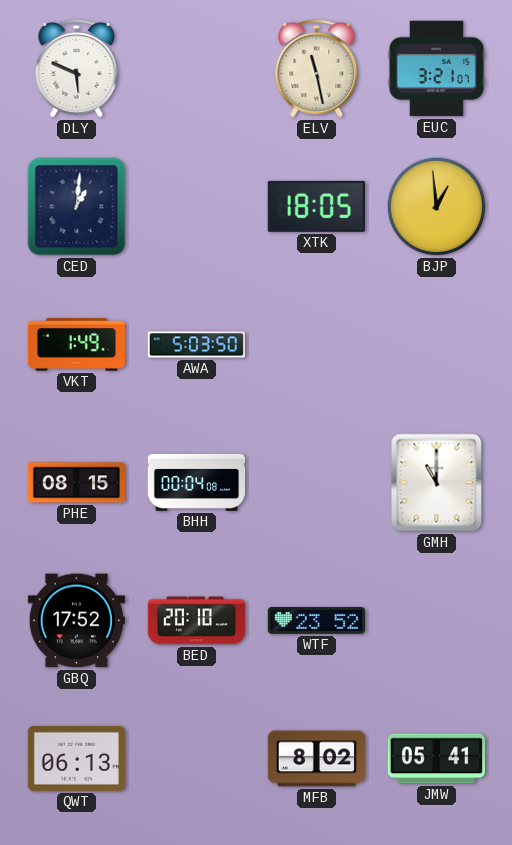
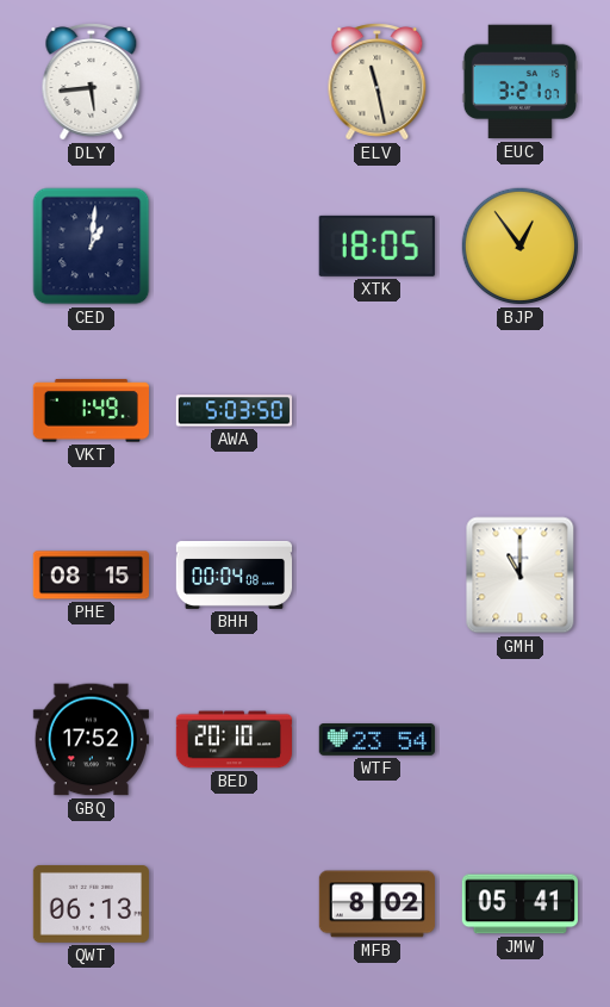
DLY: 5:49 -> 5:44 (92, 82)
BJP: 12:59 -> 12:54 (521, 247)
WTF: 23:52 -> 23:54 (376, 740)
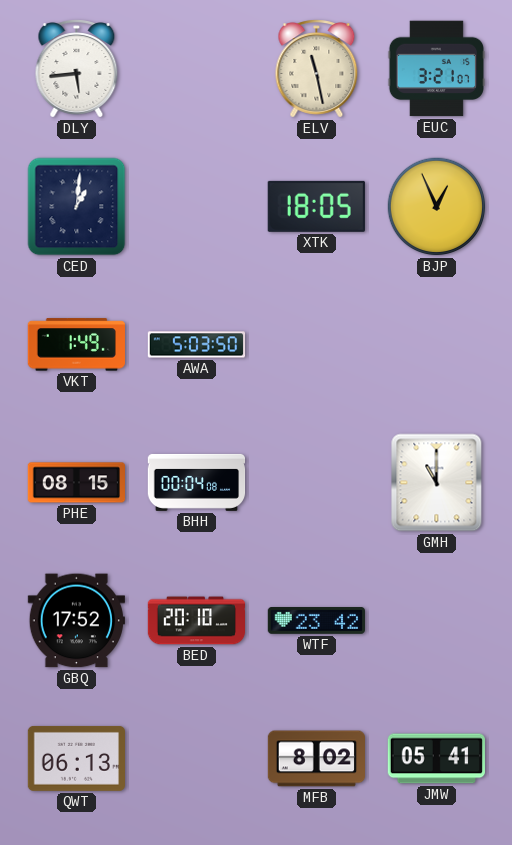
BJP: 12:54 -> 12:56 (437, 207)
WTF: 23:54 -> 23:42 (316, 621)
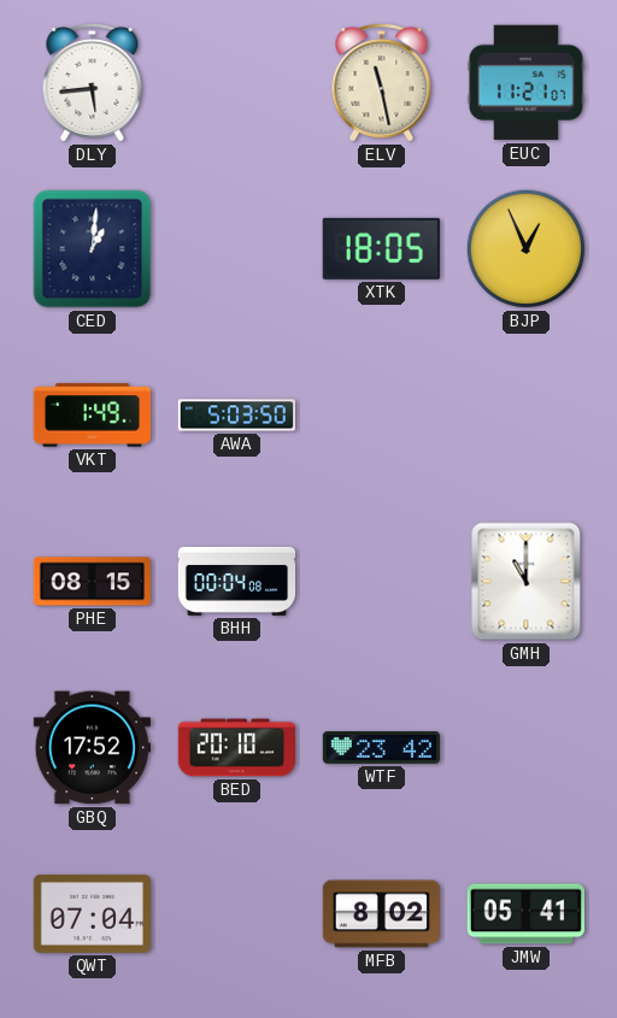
EUC: 3:21 -> 11:21 (525, 83)
QWT: 06:13 -> 07:04 (92, 913)
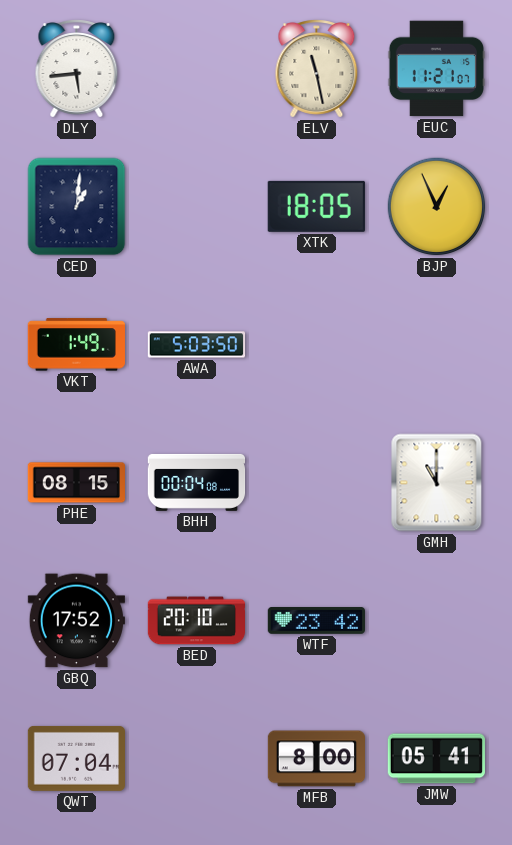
MFB: 8:02 -> 8:00 (316, 759)
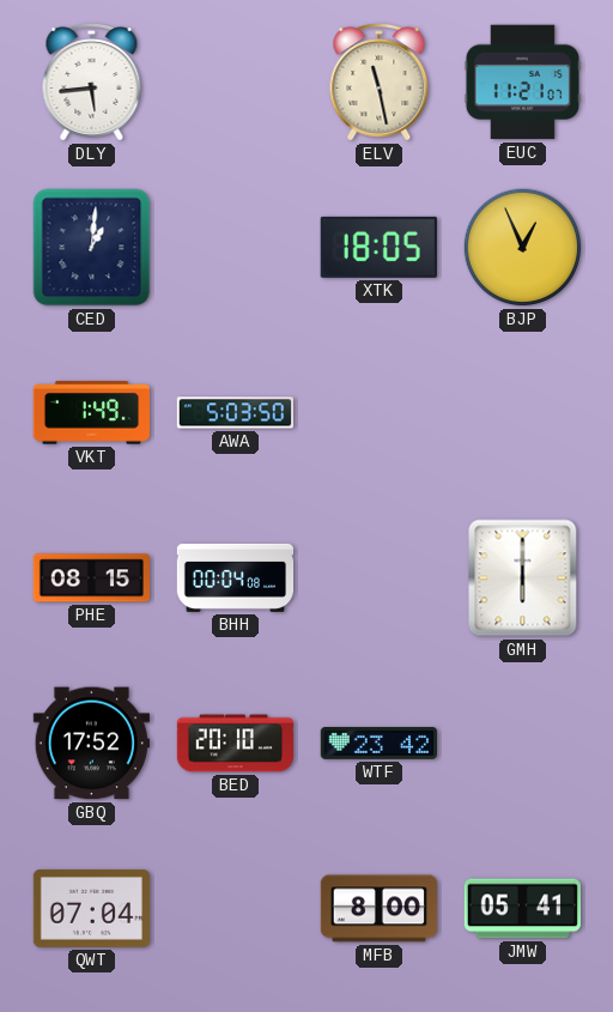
GMH: 11:00 -> 6:00 (523, 578)
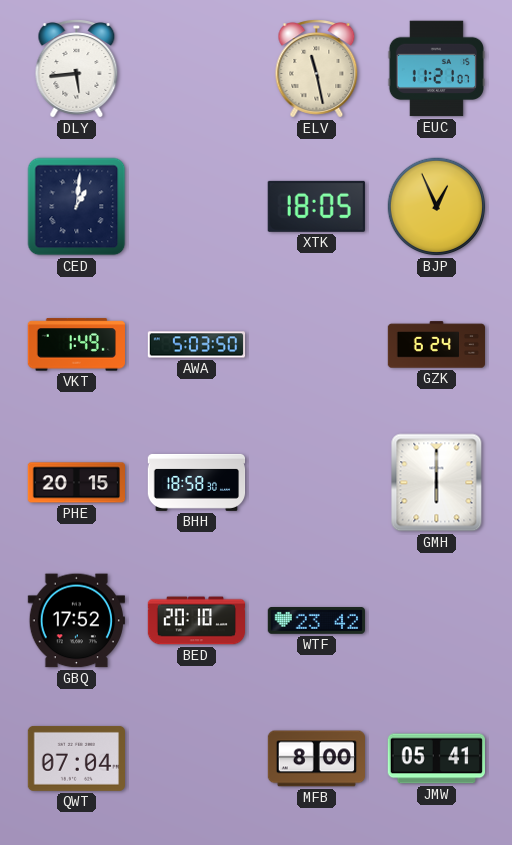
GZK: none -> 6:24 (436, 345)
PHE: 08:15 -> 20:15 (76, 483)
BHH: 00:04 -> 18:58 (197, 482)
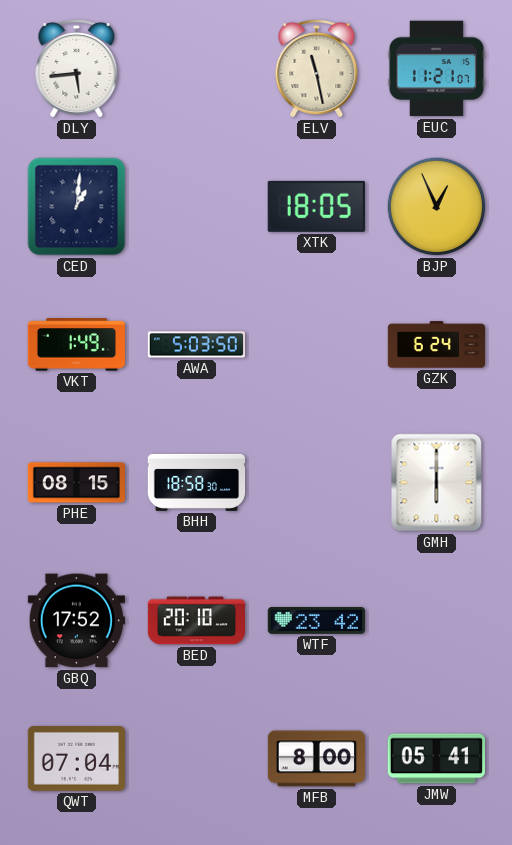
PHE: 20:15 -> 08:15 (76, 483)
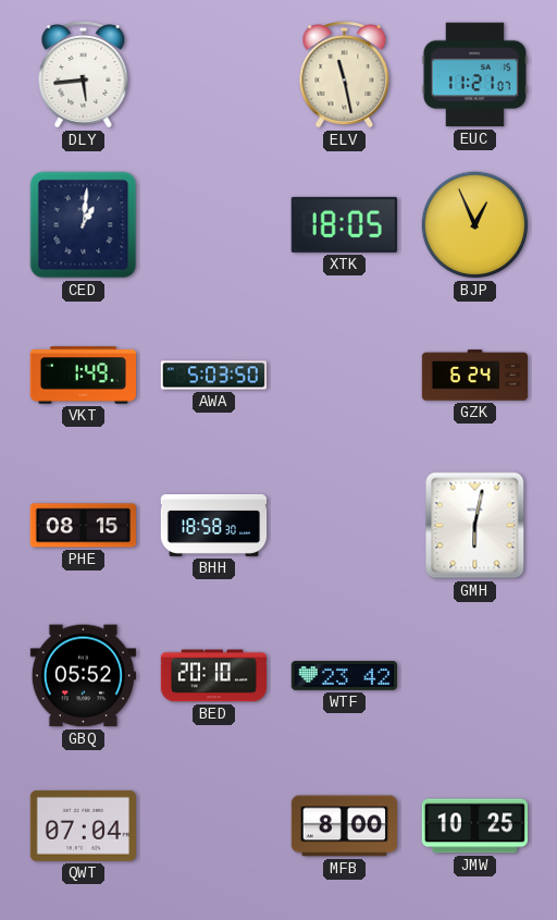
GMH: 6:00 -> 6:02 (475, 526)
GBQ: 17:52 -> 05:52 (83, 676)
JMW: 05:41 -> 10:25 (474, 826)
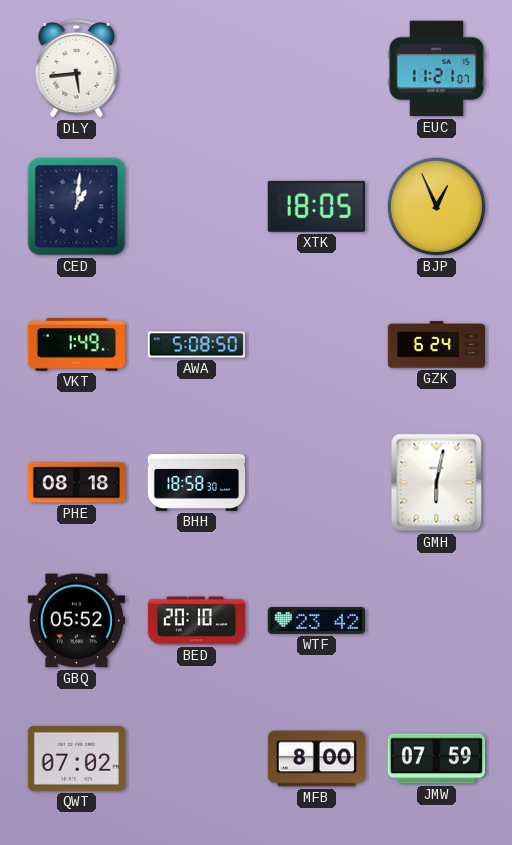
ELV: 11:28 -> none (345, 75)
AWA: 5:03 -> 5:08 (197, 345)
PHE: 08:15 -> 08:18 (76, 483)
QWT: 07:04 -> 07:02 (76, 758)
JMW: 10:25 -> 07:59 (436, 759)
